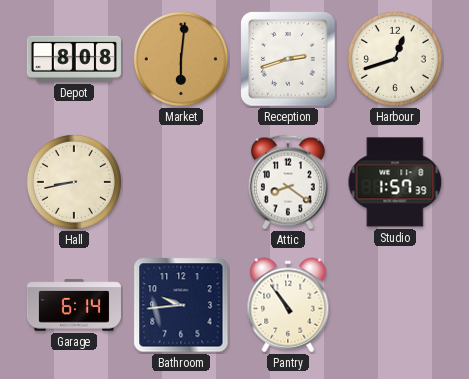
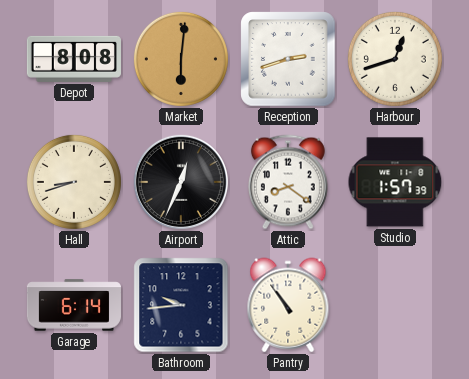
Hall: 8:43 -> 8:42 (74, 182)
Airport: none -> 12:34 (181, 182)
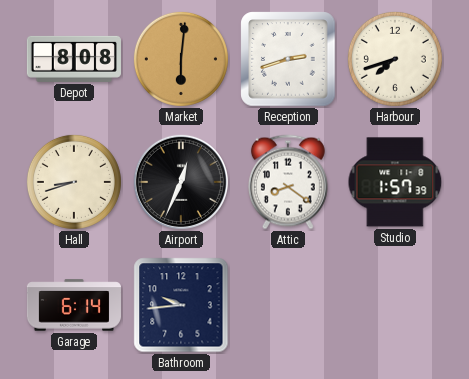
Harbour: 12:42 -> 7:42 (395, 59)
Pantry: 10:54 -> none (288, 305)
